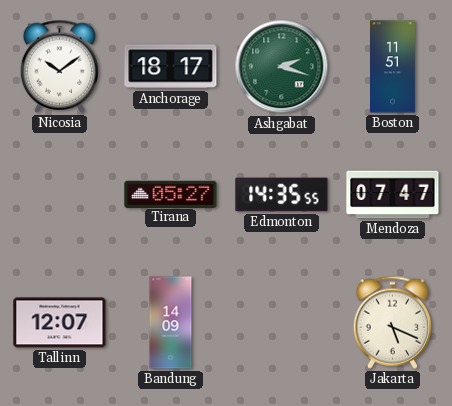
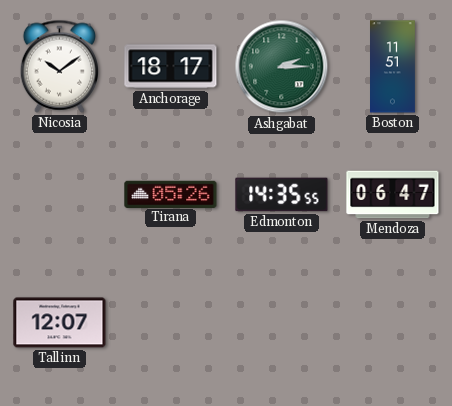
Ashgabat: 2:18 -> 2:15 (282, 67)
Tirana: 05:27 -> 05:26 (171, 194)
Mendoza: 07:47 -> 06:47 (393, 195)
Bandung: 14:09 -> none (171, 323)
Jakarta: 5:19 -> none (392, 322)
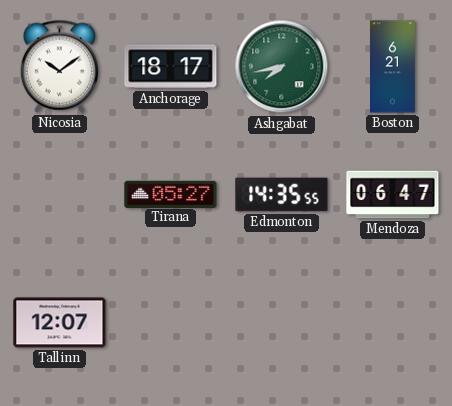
Ashgabat: 2:15 -> 7:43 (282, 67)
Boston: 11:51 -> 6:21 (393, 67)
Tirana: 05:26 -> 05:27 (171, 194)
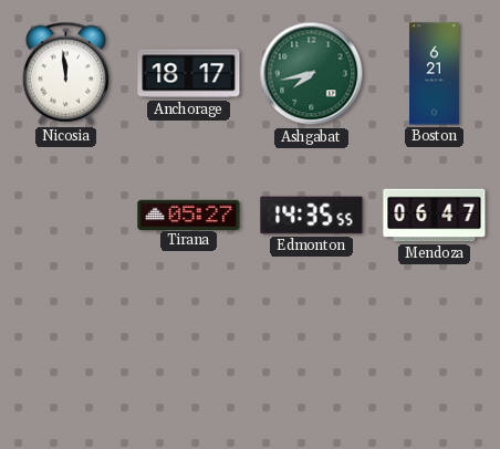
Nicosia: 10:09 -> 11:59 (65, 73)
Tallinn: 12:07 -> none (60, 323)
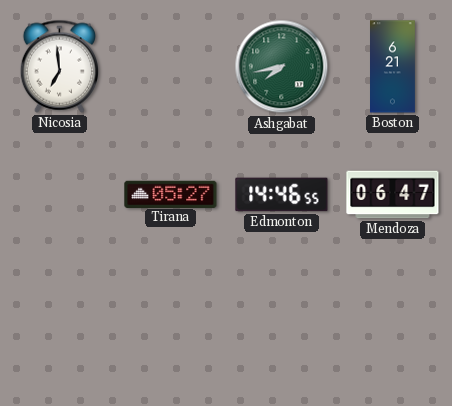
Nicosia: 11:59 -> 6:59 (59, 66)
Anchorage: 18:17 -> none (189, 74)
Edmonton: 14:35 -> 14:46 (282, 195)
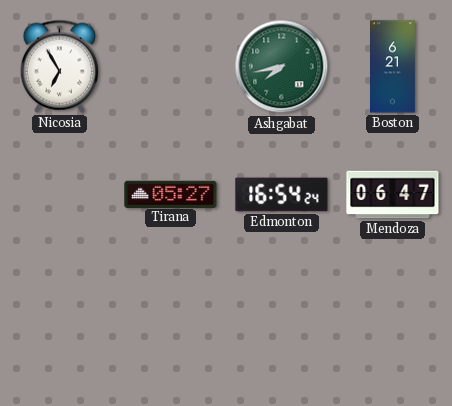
Nicosia: 6:59 -> 6:55 (59, 66)
Edmonton: 14:46 -> 16:54 (282, 195)
